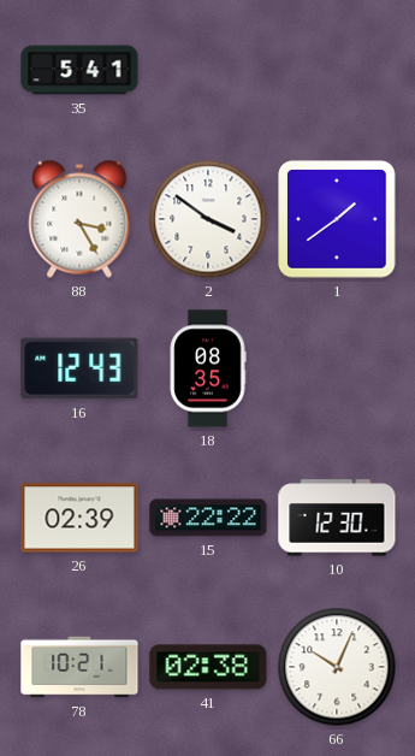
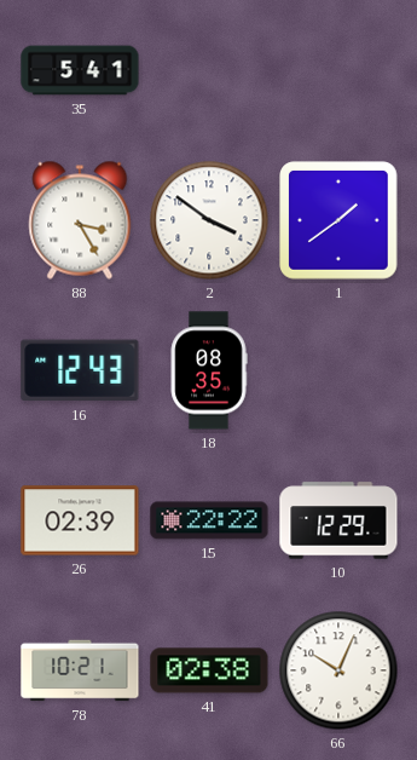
10: 12:30 -> 12:29 (338, 520)
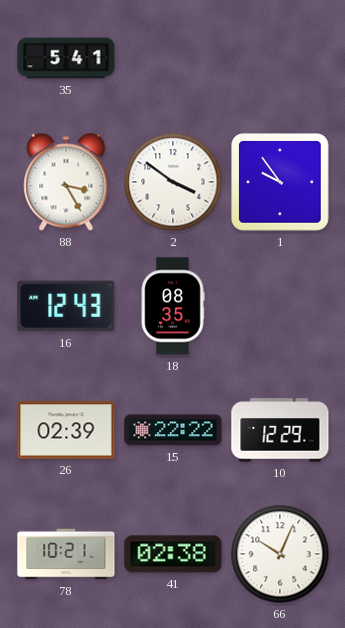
1: 1:39 -> 9:54 (280, 182)
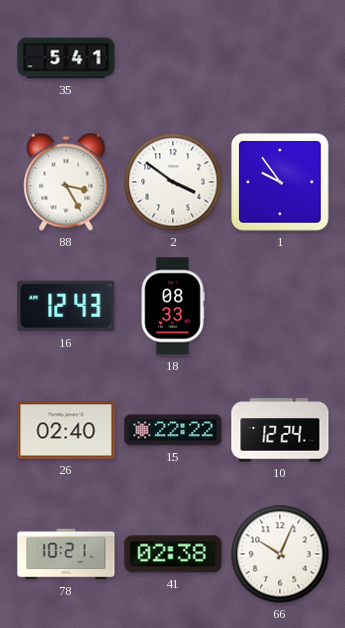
18: 08:35 -> 08:33 (173, 306)
26: 02:39 -> 02:40 (66, 430)
10: 12:29 -> 12:24 (280, 430)
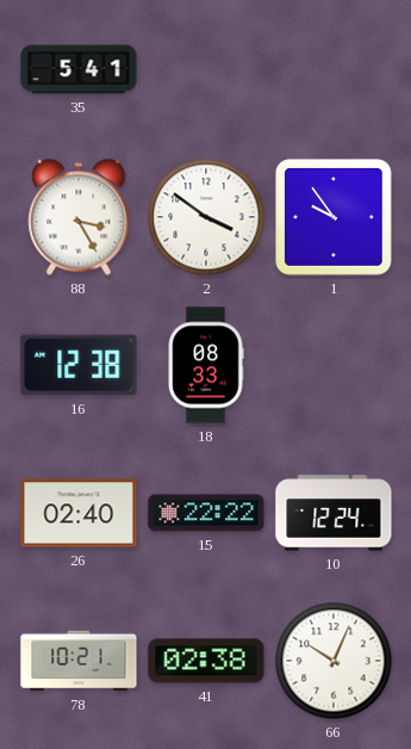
16: 12:43 -> 12:38 (79, 365)
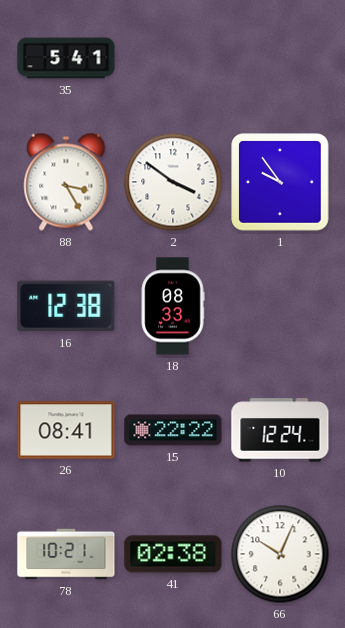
26: 02:40 -> 08:41 (66, 430)
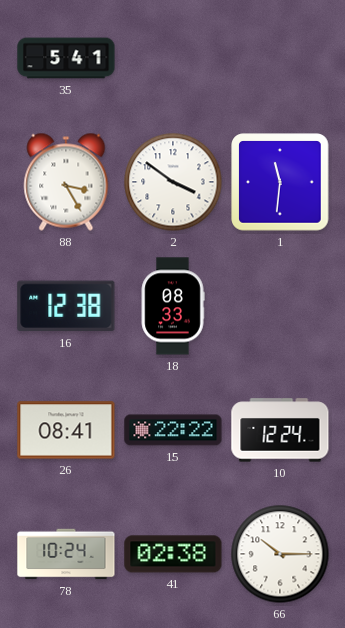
1: 9:54 -> 11:31 (280, 182)
78: 10:21 -> 10:24 (66, 554)
66: 10:04 -> 10:15 (280, 554)
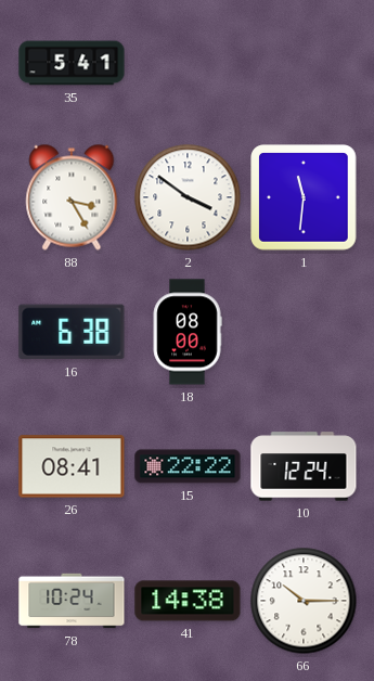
16: 12:38 -> 6:38 (72, 332)
18: 08:33 -> 08:00 (188, 332)
41: 02:38 -> 14:38 (188, 601)
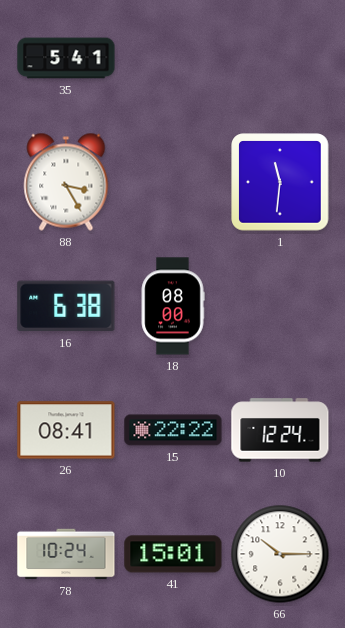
2: 3:51 -> none (188, 197)
41: 14:38 -> 15:01 (173, 554)
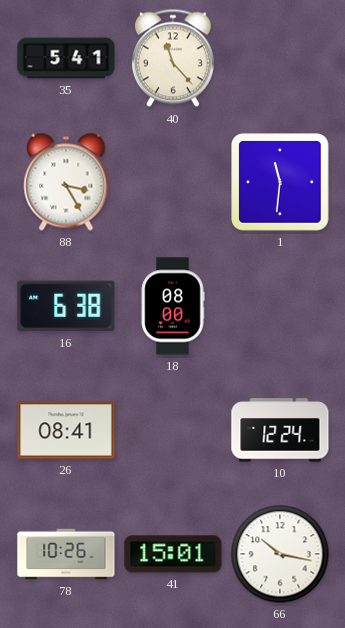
40: none -> 11:23 (173, 58)
15: 22:22 -> none (173, 430)
78: 10:24 -> 10:26 (66, 554)
66: 10:15 -> 10:17 (280, 554)
